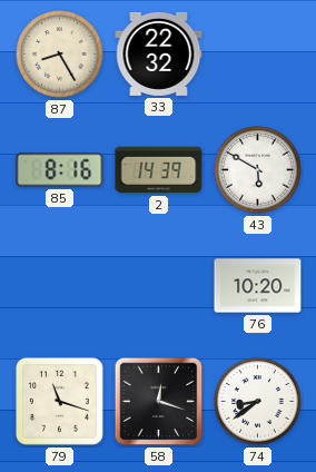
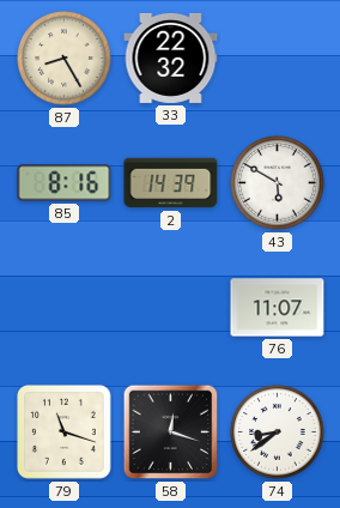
76: 10:20 -> 11:07 (278, 308)
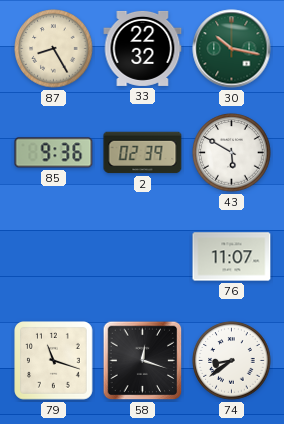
30: none -> 10:17 (232, 49)
85: 8:16 -> 9:36 (54, 153)
2: 14:39 -> 02:39 (143, 153)
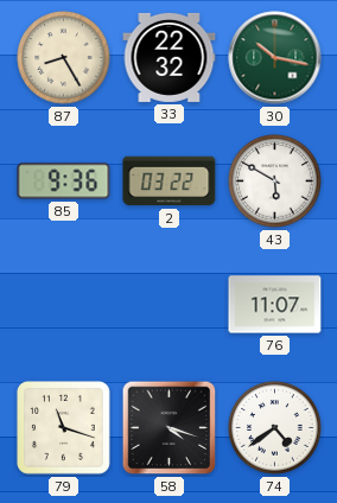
2: 02:39 -> 03:22 (170, 182)
58: 12:18 -> 4:18 (170, 428)
74: 8:39 -> 4:39 (275, 428)
